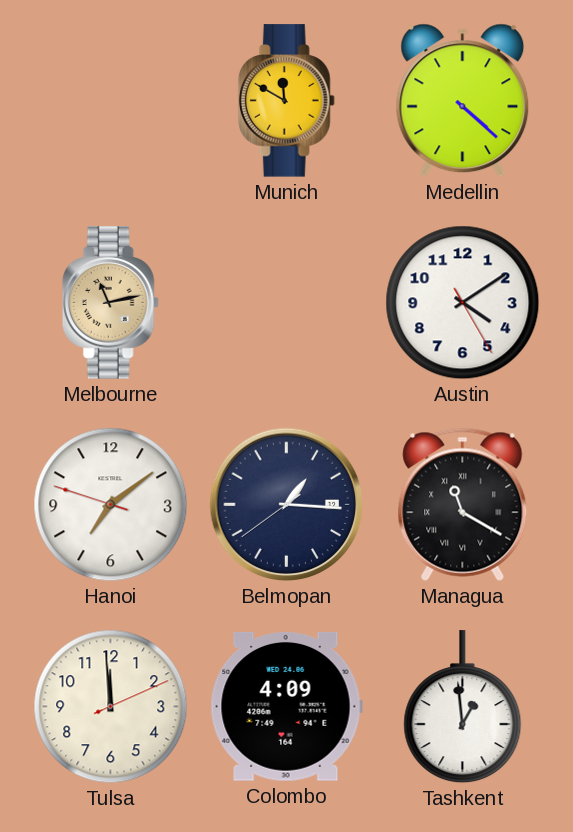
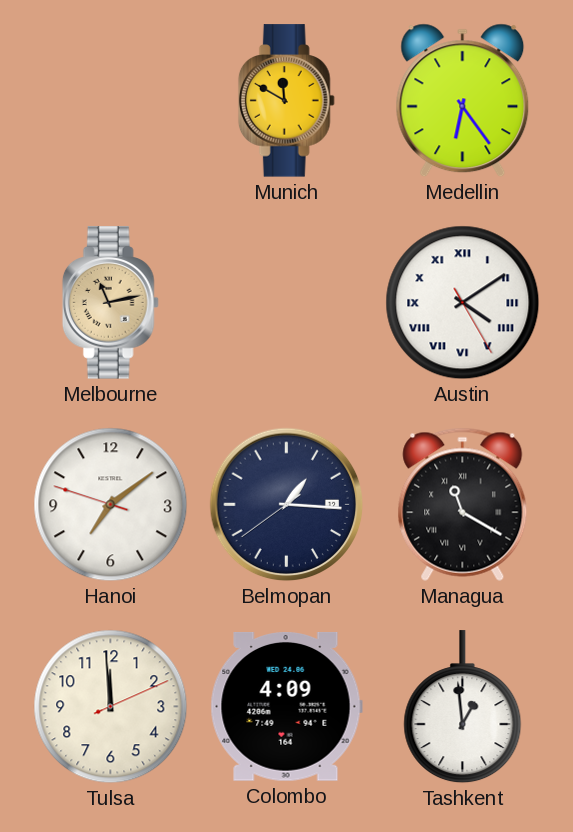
Medellin: 4:22 -> 6:24 (463, 101)
Austin numerals: Arabic -> Roman (463, 303)
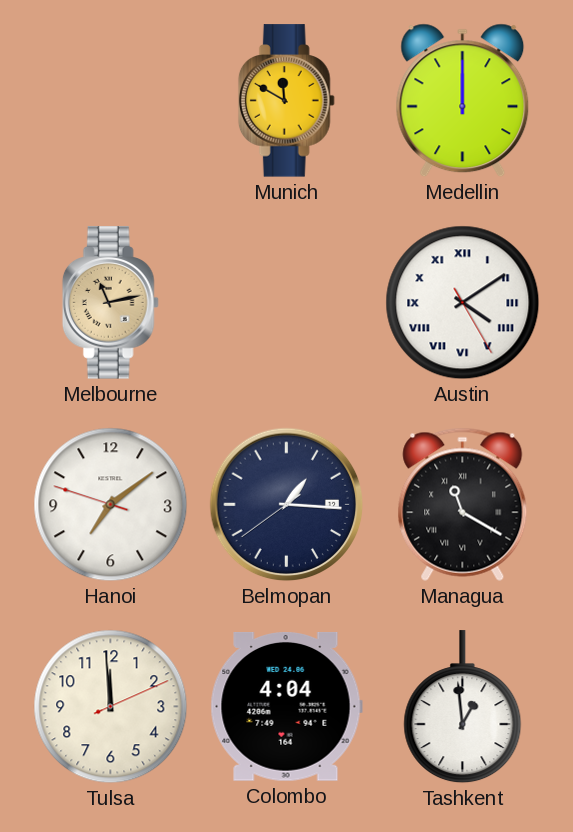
Medellin: 6:24 -> 12:00 (463, 101)
Colombo: 4:09 -> 4:04 (286, 707)
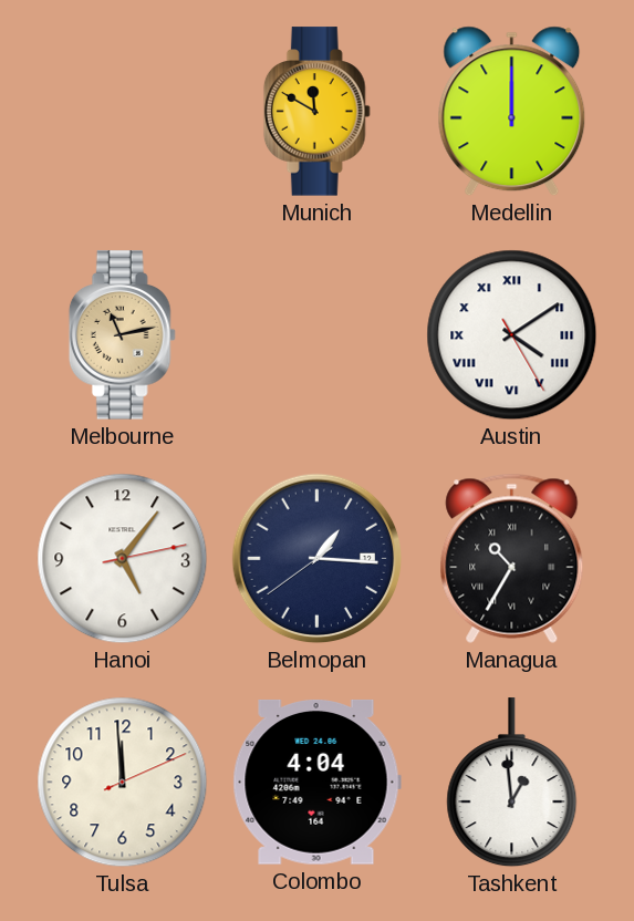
Hanoi: 7:08 -> 5:06 (123, 559)
Managua: 11:20 -> 10:35 (512, 558)
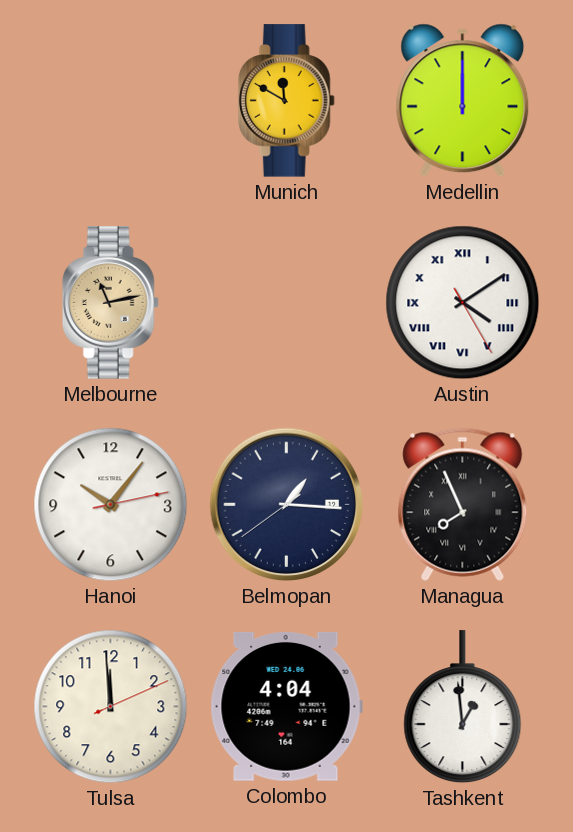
Hanoi: 5:06 -> 10:06 (111, 505)
Managua: 10:35 -> 7:56 (463, 504)
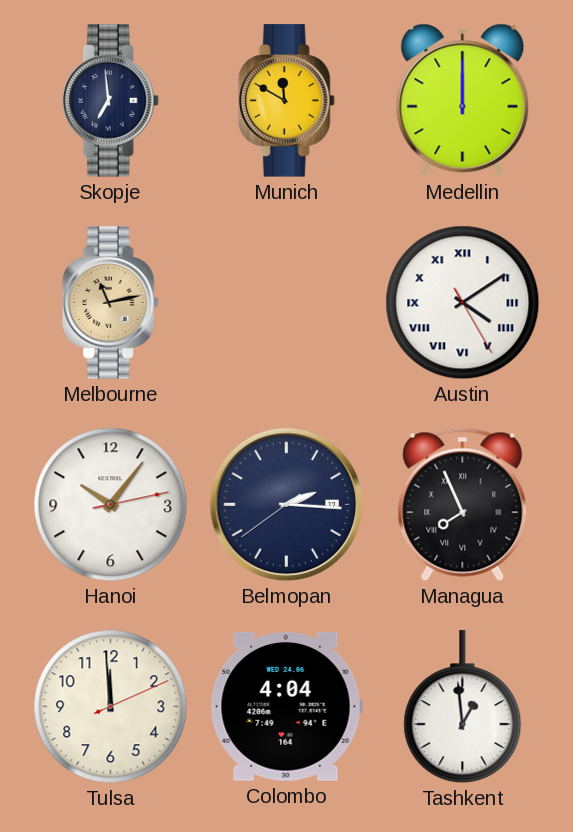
Skopje: none -> 6:59 (110, 101)
Belmopan: 1:15 -> 2:15 (287, 505)
